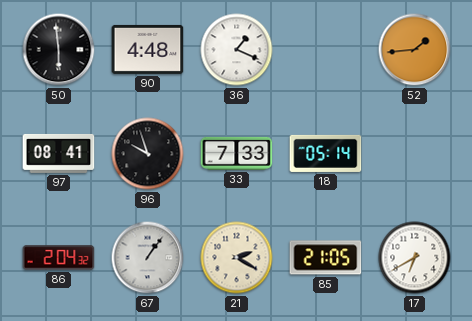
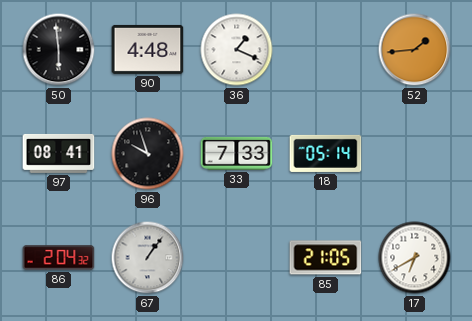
21: 2:20 -> none (237, 258)
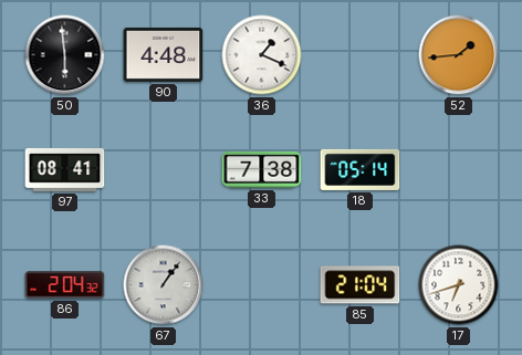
96: 9:57 -> none (148, 154)
33: 7:33 -> 7:38 (262, 169)
85: 21:05 -> 21:04 (361, 285)
17: 6:40 -> 6:42 (459, 285)
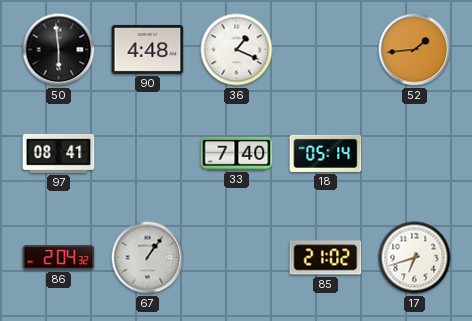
33: 7:38 -> 7:40 (237, 153)
85: 21:04 -> 21:02 (326, 258)
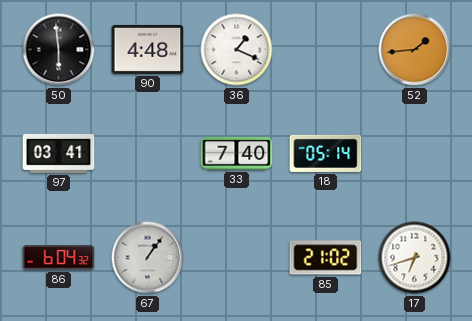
97: 08:41 -> 03:41 (59, 153)
86: 2:04 -> 6:04 (59, 258)
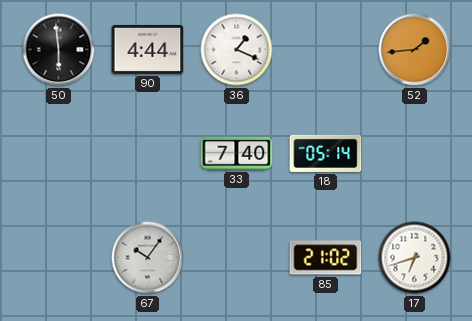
90: 4:48 -> 4:44 (148, 49)
97: 03:41 -> none (59, 153)
86: 6:04 -> none (59, 258)
67: 1:06 -> 10:06 (148, 258)
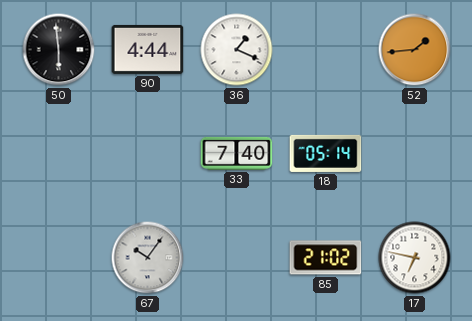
17: 6:42 -> 6:47 (415, 258)
